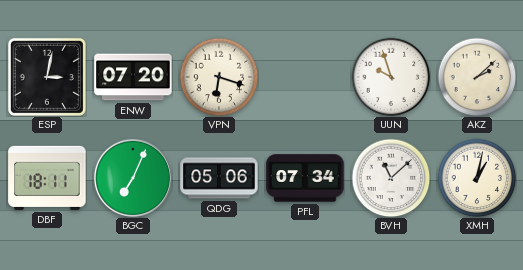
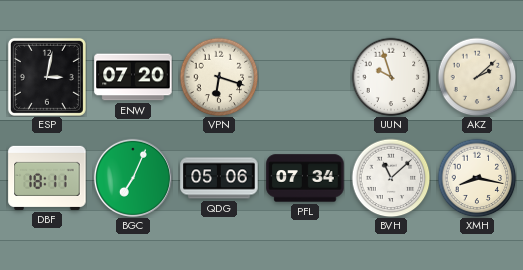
XMH: 1:02 -> 8:17 (477, 178)
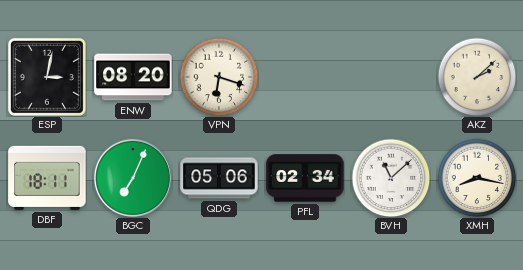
ENW: 07:20 -> 08:20 (133, 77)
UUN: 9:57 -> none (391, 77)
PFL: 07:34 -> 02:34 (305, 178)
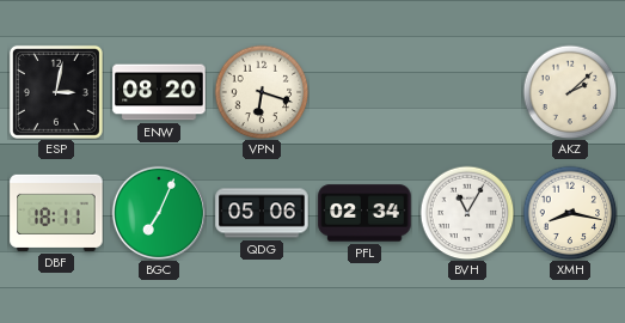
BVH: 11:08 -> 11:05 (467, 213)
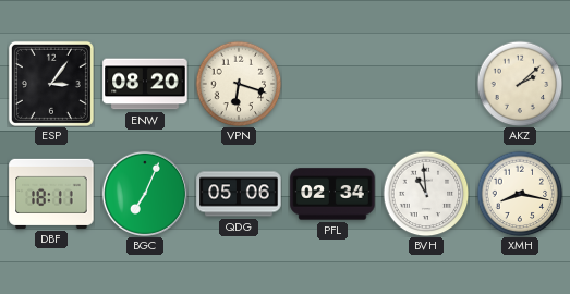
ESP: 3:02 -> 3:06 (51, 84)
BVH: 11:05 -> 10:59 (426, 194)
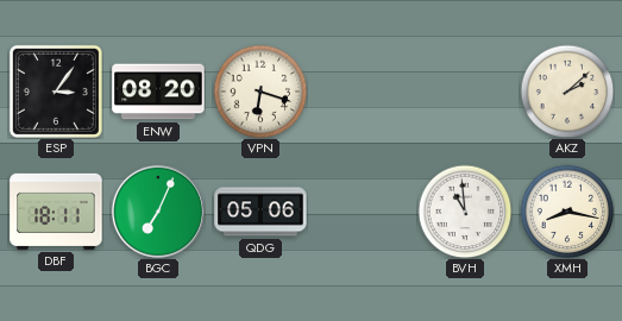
PFL: 02:34 -> none (332, 194)
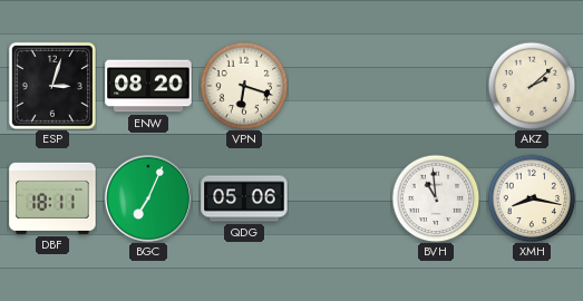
ESP: 3:06 -> 3:03 (52, 86)
